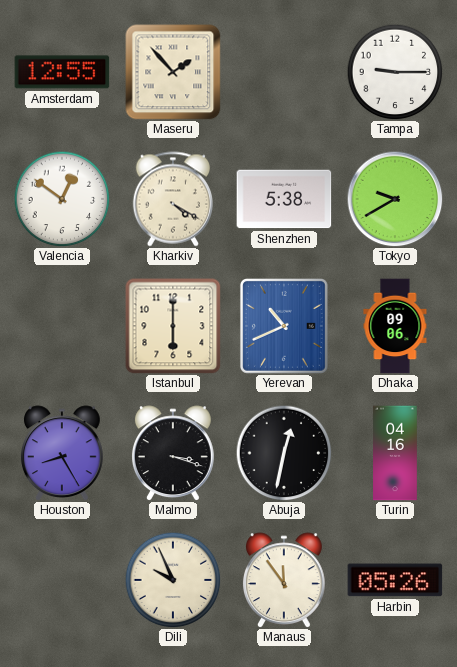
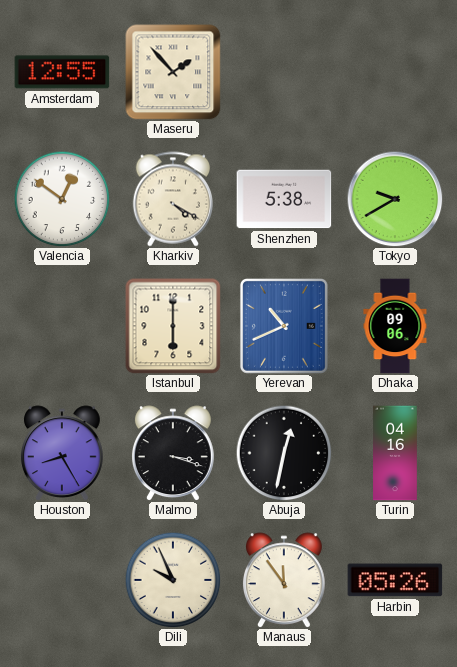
Tampa: 9:15 -> none (395, 72)
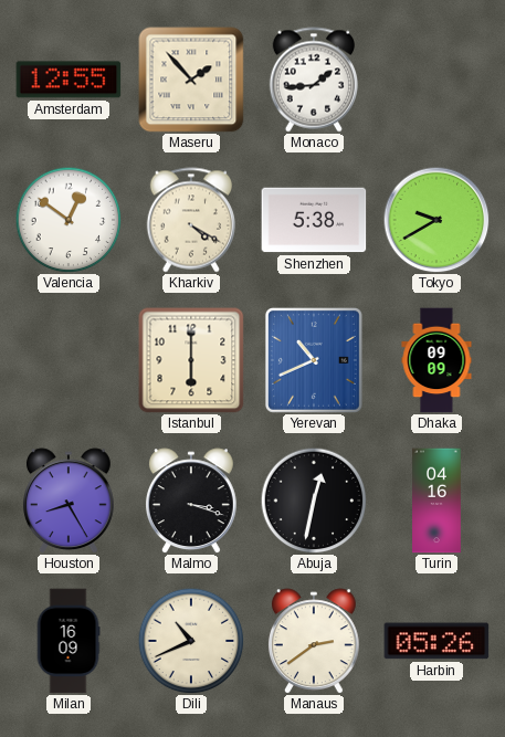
Monaco: none -> 1:44 (313, 80)
Dhaka: 09:06 -> 09:09 (436, 360)
Milan: none -> 16:09 (69, 641)
Dili: 9:56 -> 10:41 (191, 641)
Manaus: 11:54 -> 2:39 (314, 641)
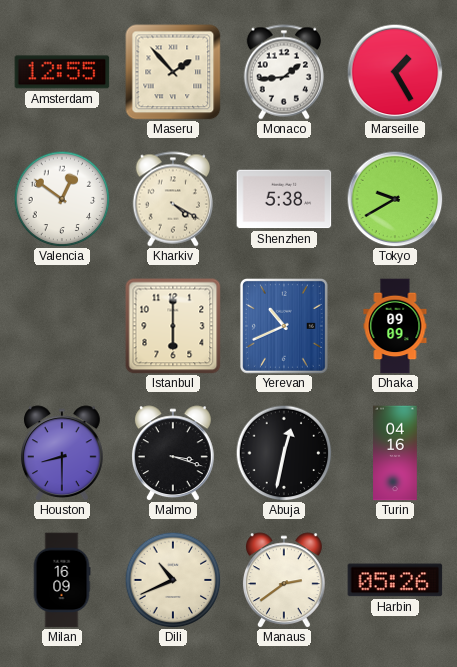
Marseille: none -> 1:25 (395, 72)
Houston: 8:25 -> 8:30 (62, 453)
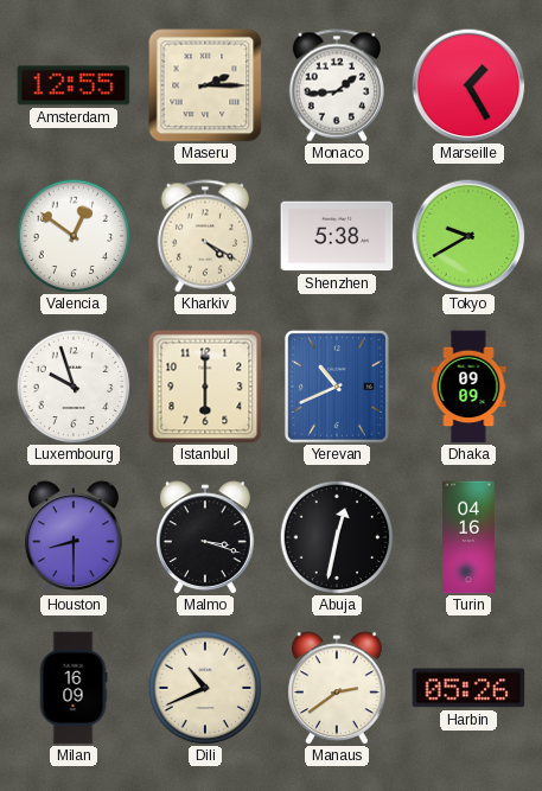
Maseru: 1:53 -> 2:15 (205, 85)
Luxembourg: none -> 9:57 (74, 387)
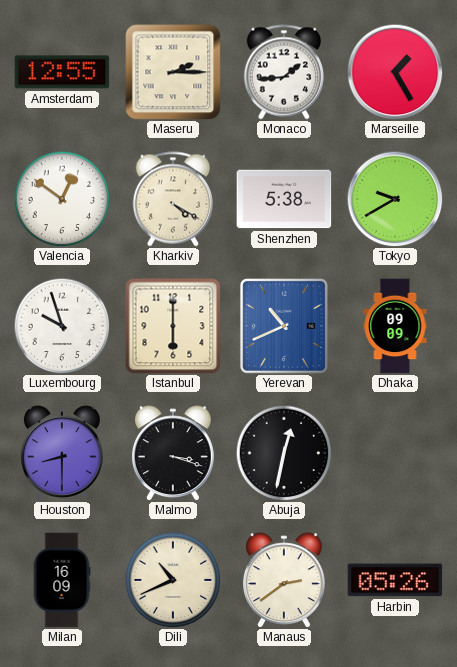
Turin: 04:16 -> none (468, 537)
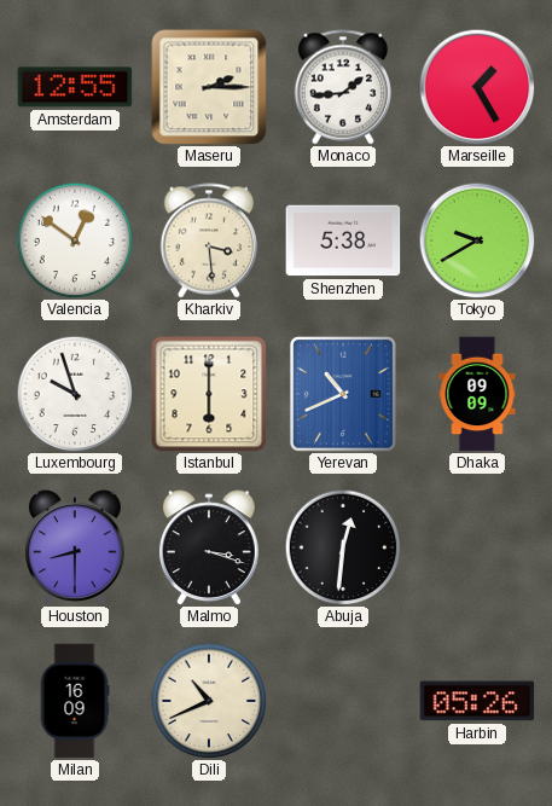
Kharkiv: 4:20 -> 3:29 (208, 240)
Abuja: 12:32 -> 12:31 (343, 547)
Manaus: 2:39 -> none (284, 580)
